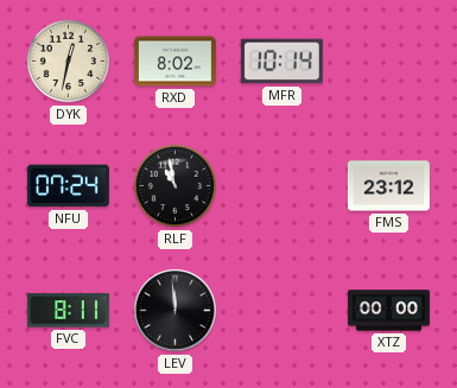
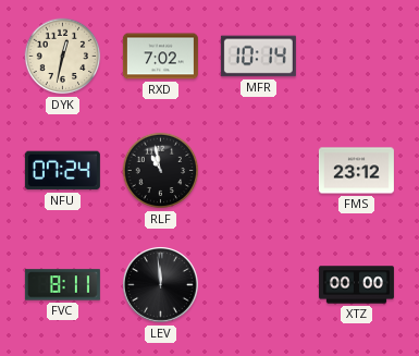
RXD: 8:02 -> 7:02 (160, 57)
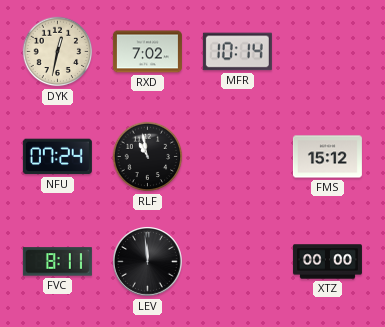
FMS: 23:12 -> 15:12 (327, 157)
